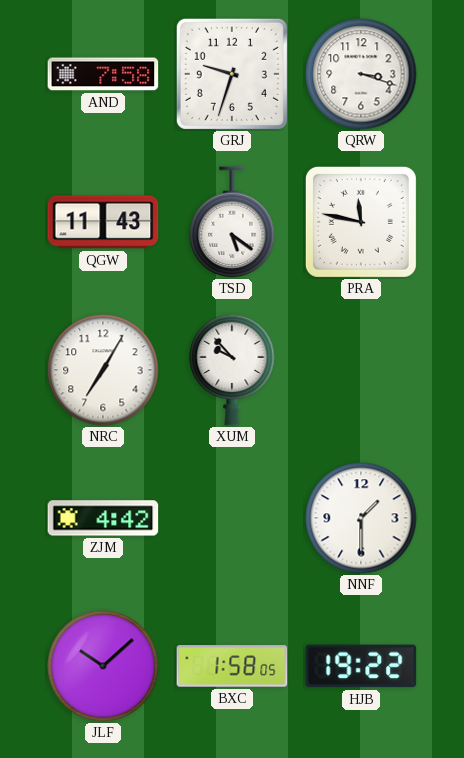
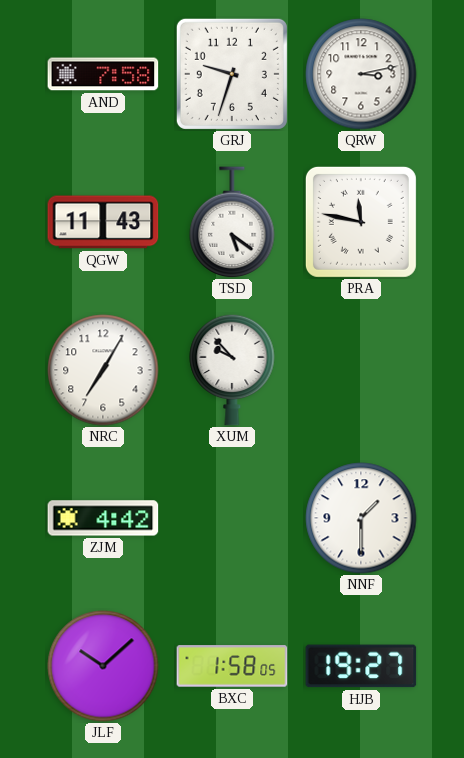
QRW: 3:18 -> 3:13 (361, 74)
HJB: 19:22 -> 19:27 (361, 666)
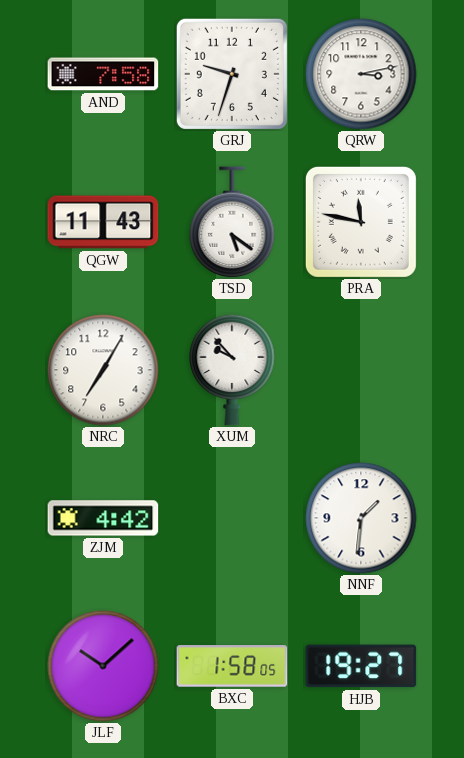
NNF: 1:30 -> 1:31 (361, 518)
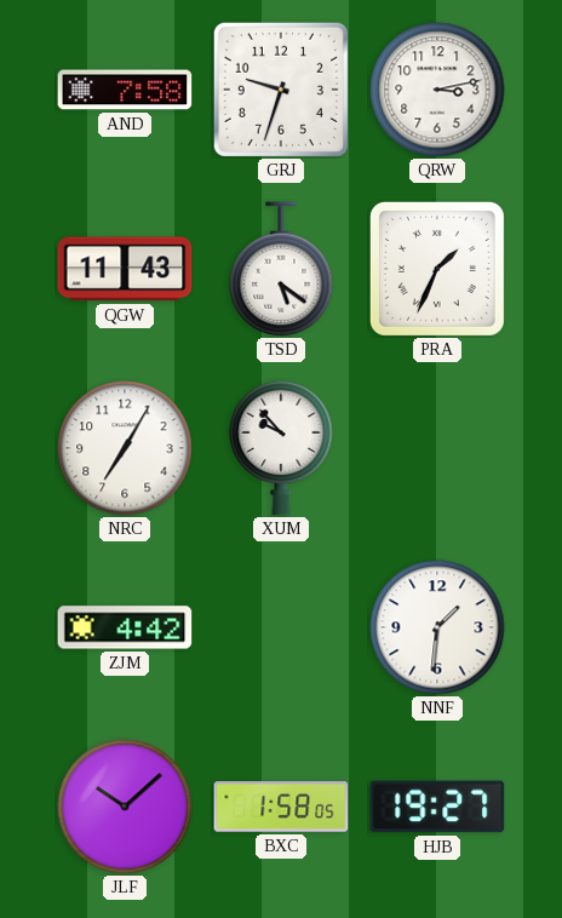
PRA: 11:47 -> 1:34 (437, 269)
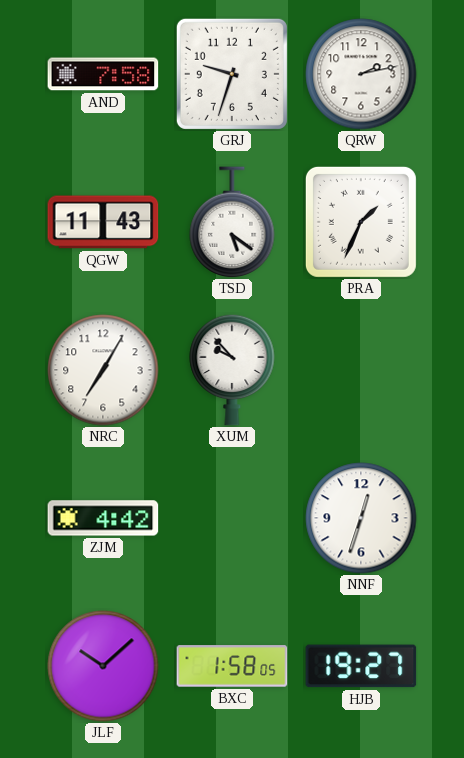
QRW: 3:13 -> 2:13 (361, 74)
NNF: 1:31 -> 12:33 (361, 518)
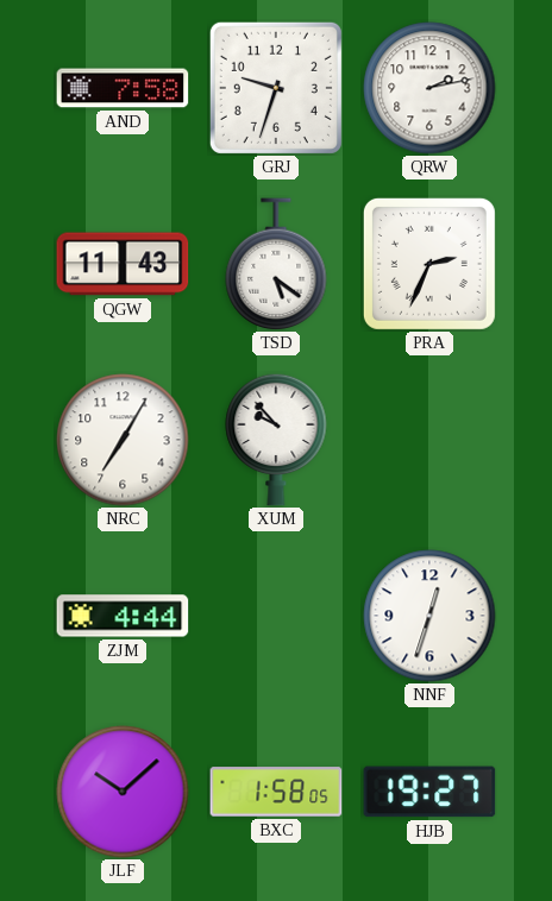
PRA: 1:34 -> 2:34 (429, 264)
ZJM: 4:42 -> 4:44 (123, 616)
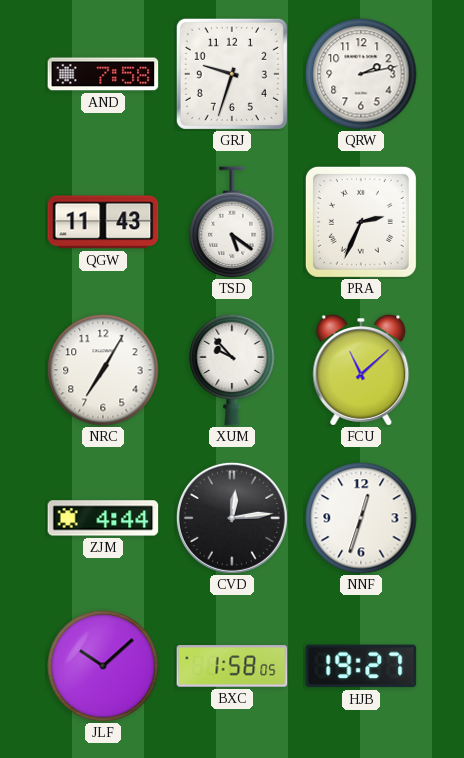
FCU: none -> 11:08 (361, 370)
CVD: none -> 12:14 (232, 518)
